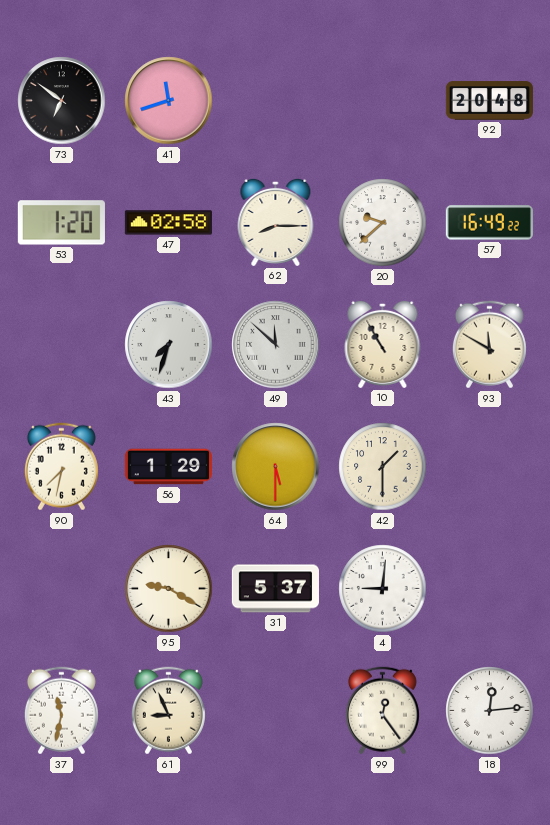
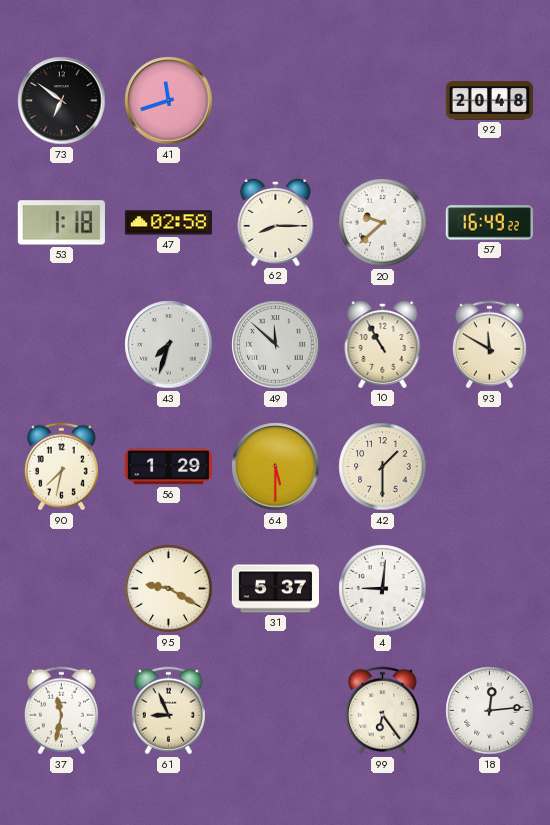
53: 1:20 -> 1:18 (61, 223)
99: 12:24 -> 6:24 (382, 711)
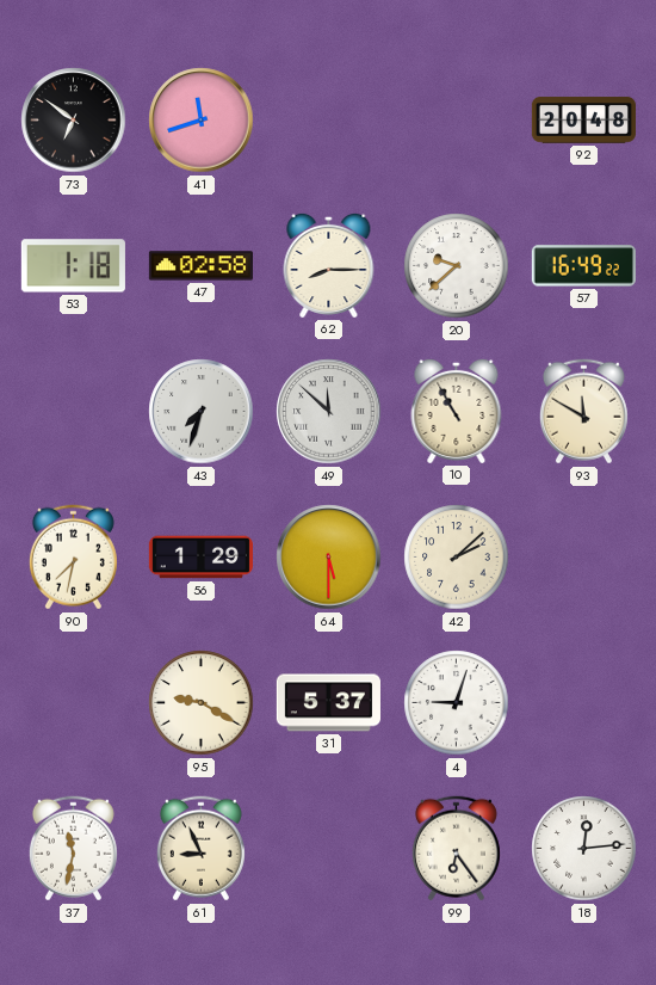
42: 1:30 -> 2:08 (457, 558)
4: 9:01 -> 9:03 (457, 703)
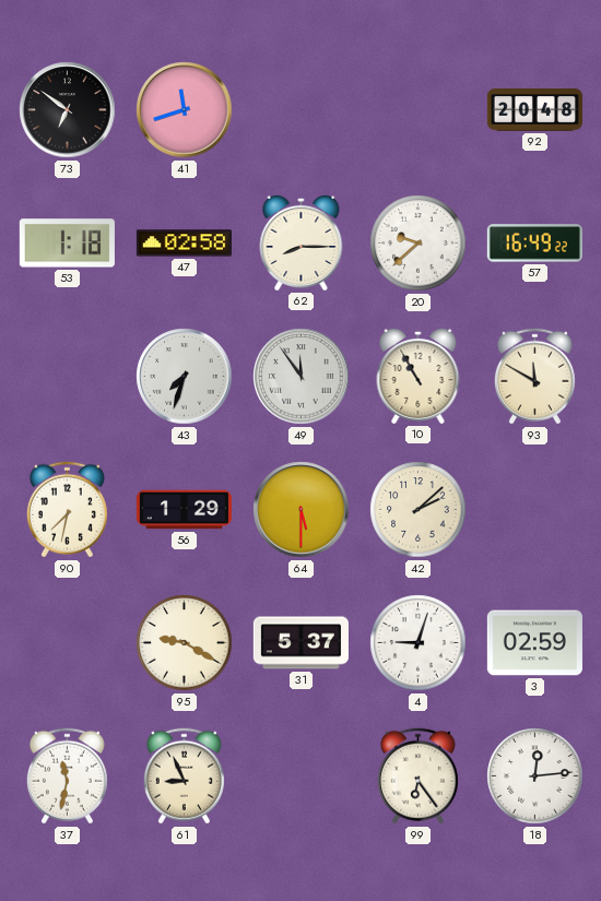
49: 11:52 -> 11:54 (302, 377)
3: none -> 02:59 (534, 643)
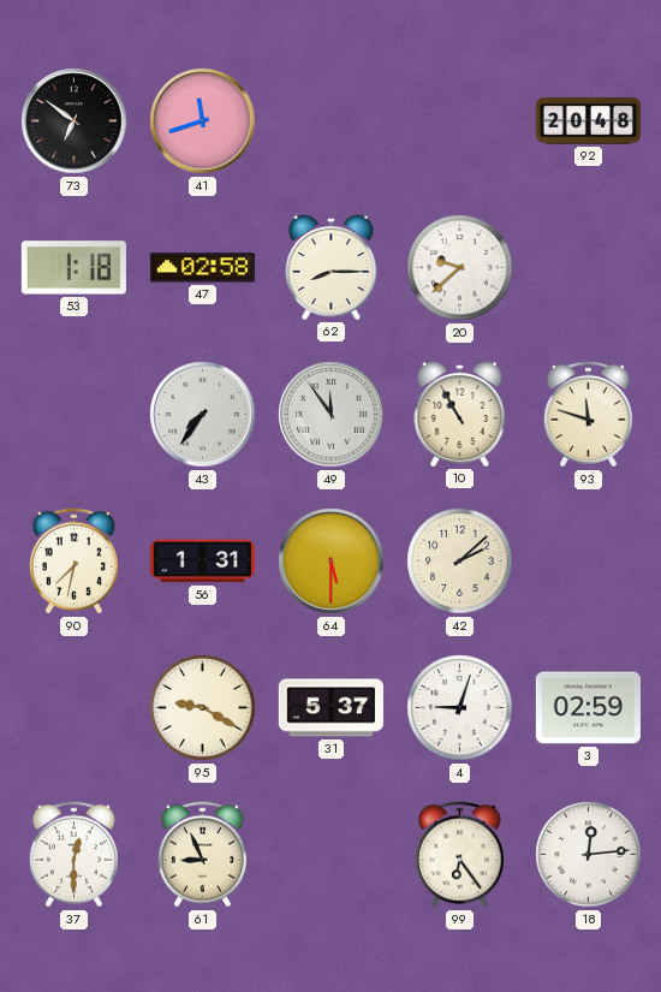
57: 16:49 -> none (534, 244)
43: 7:33 -> 7:36 (203, 415)
93: 11:50 -> 11:48 (588, 415)
56: 1:29 -> 1:31 (202, 562)
37: 11:32 -> 12:30 (73, 855)
